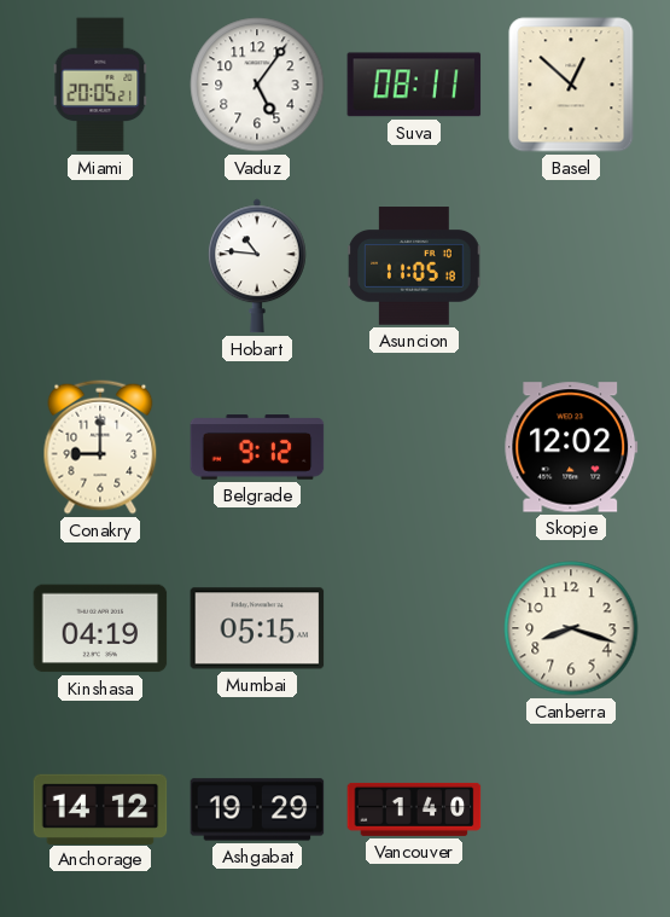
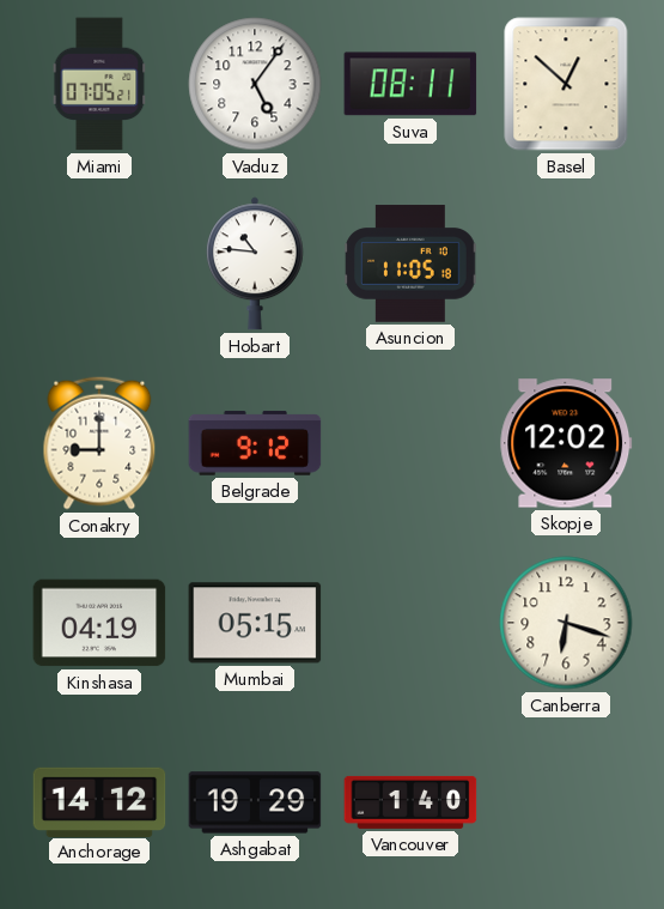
Miami: 20:05 -> 07:05 (99, 84)
Canberra: 8:18 -> 6:18 (566, 623)
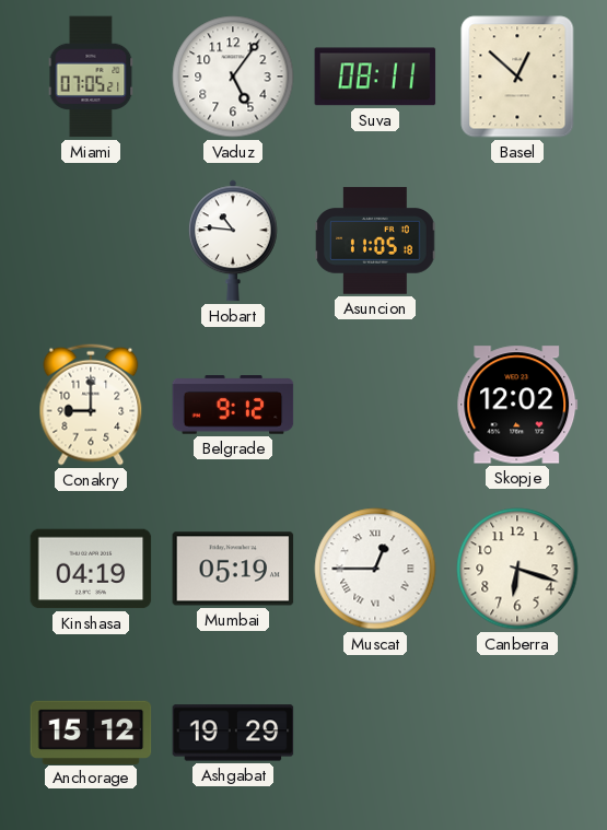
Mumbai: 05:15 -> 05:19 (233, 569)
Muscat: none -> 12:45 (375, 569)
Anchorage: 14:12 -> 15:12 (91, 732)
Vancouver: 1:40 -> none (410, 802)
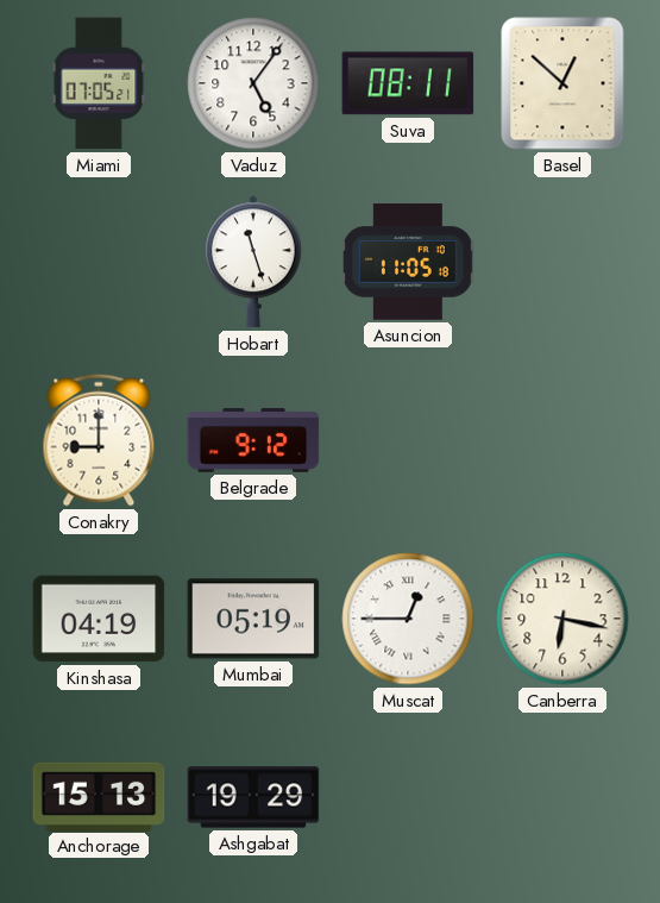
Hobart: 10:46 -> 11:27 (253, 262)
Skopje: 12:02 -> none (517, 405)
Canberra: 6:18 -> 6:17 (562, 619)
Anchorage: 15:12 -> 15:13 (99, 796)
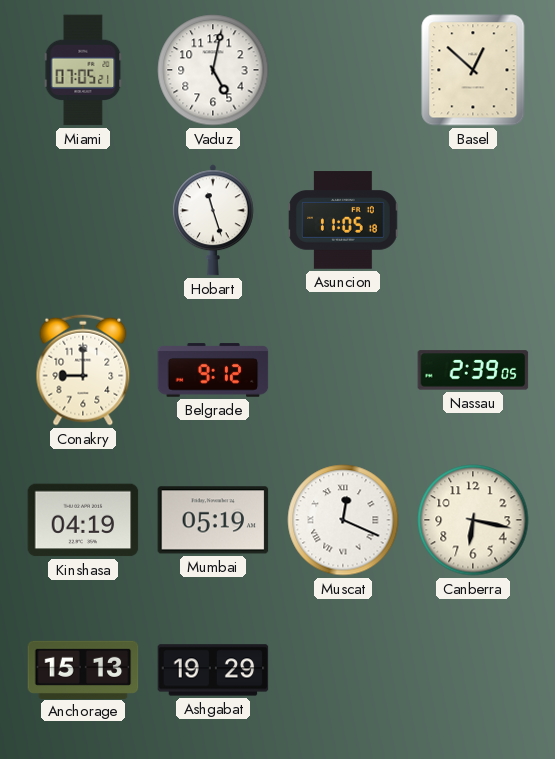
Vaduz: 5:06 -> 5:02 (213, 70)
Suva: 08:11 -> none (408, 83)
Nassau: none -> 2:39 (473, 370)
Muscat: 12:45 -> 12:19 (343, 520)
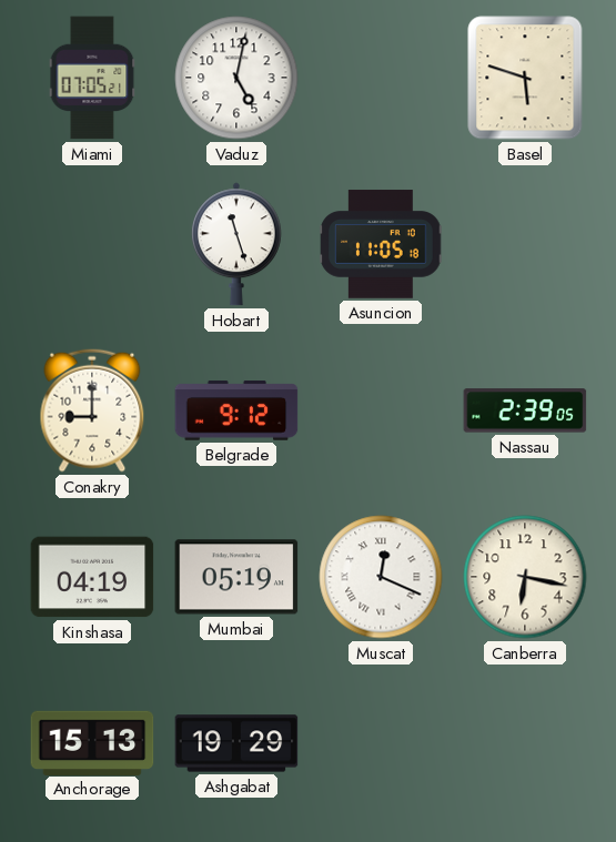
Basel: 12:52 -> 5:48 (525, 78)
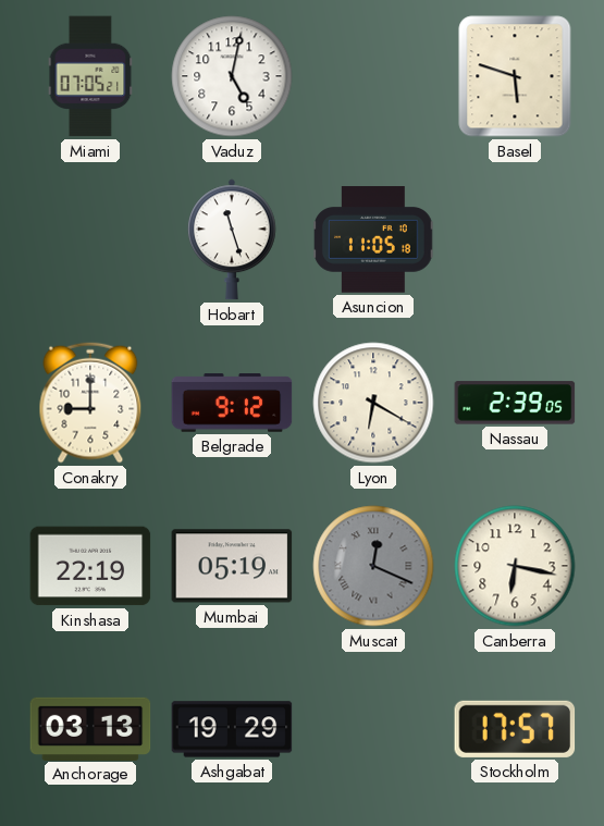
Lyon: none -> 6:20 (373, 403)
Kinshasa: 04:19 -> 22:19 (90, 566)
Muscat dial: white -> grey (373, 566)
Anchorage: 15:13 -> 03:13 (90, 728)
Stockholm: none -> 17:57 (515, 729)
